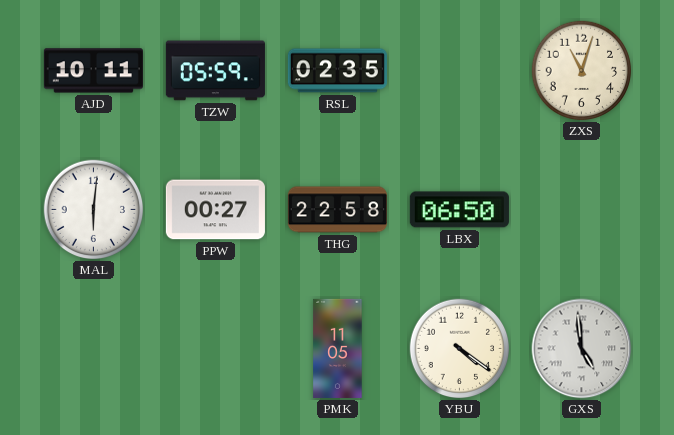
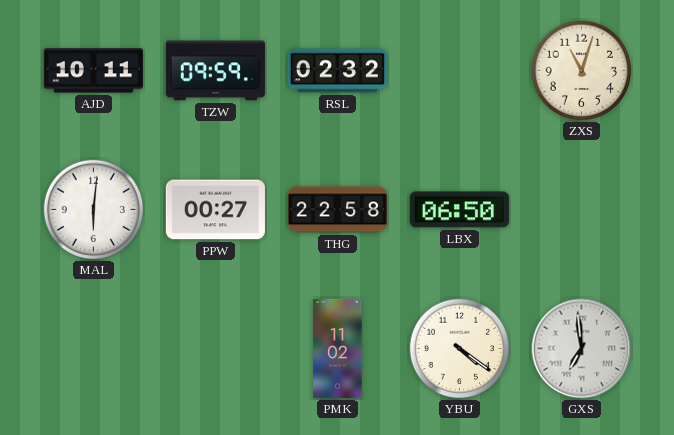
TZW: 05:59 -> 09:59 (215, 71)
RSL: 02:35 -> 02:32 (337, 71)
PMK: 11:05 -> 11:02 (338, 348)
GXS: 4:59 -> 6:59 (582, 349)
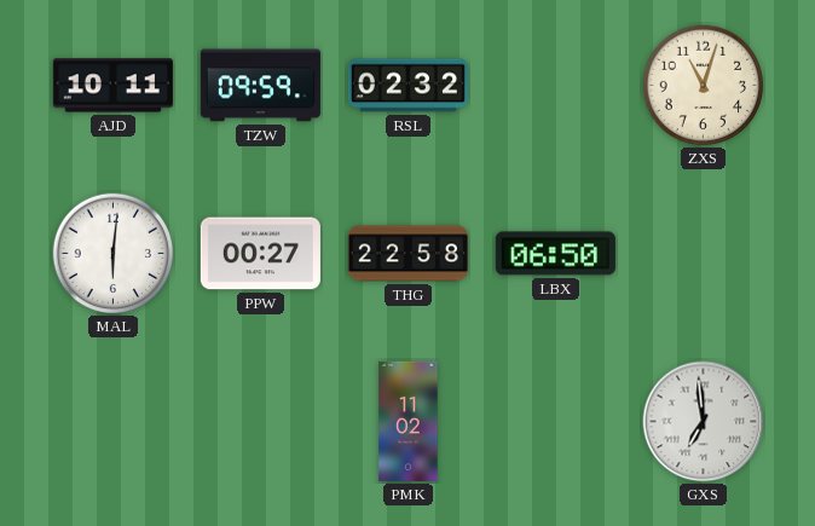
YBU: 4:21 -> none (460, 349)
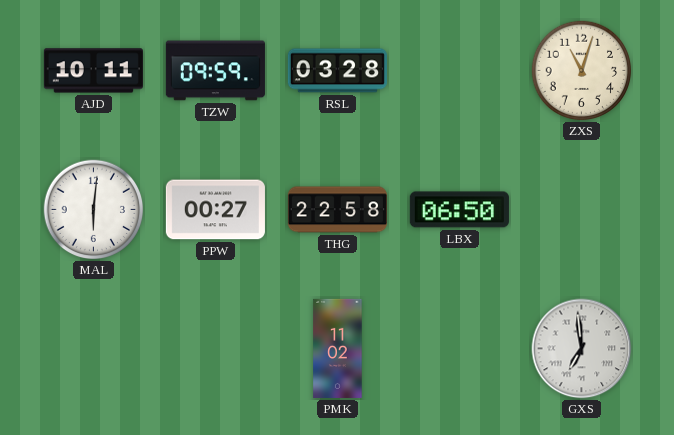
RSL: 02:32 -> 03:28 (337, 71)
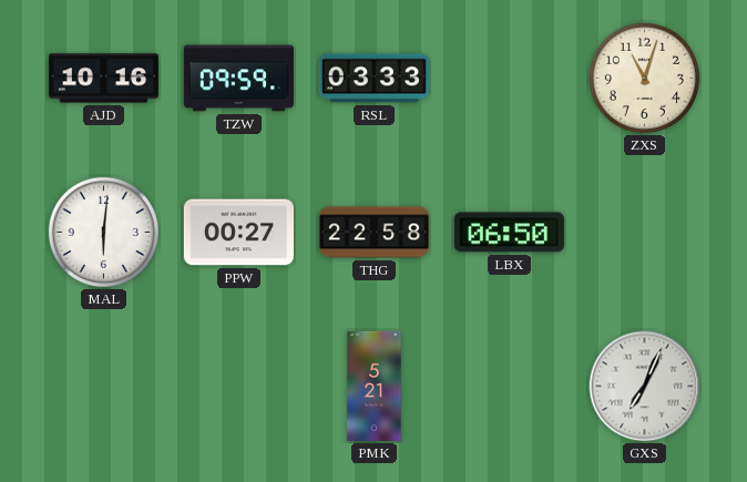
AJD: 10:11 -> 10:16 (103, 79)
RSL: 03:28 -> 03:33 (373, 79)
PMK: 11:02 -> 5:21 (375, 386)
GXS: 6:59 -> 7:04 (645, 387)
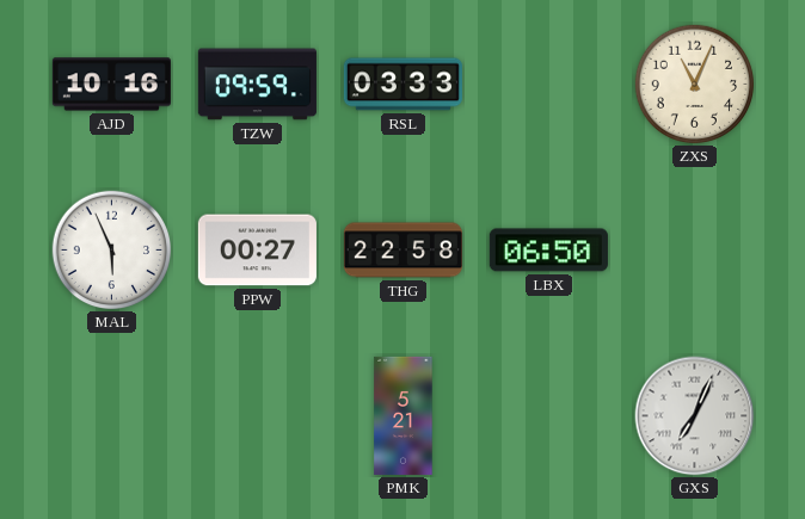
ZXS: 11:03 -> 11:04 (695, 85)
MAL: 6:01 -> 5:56 (112, 251)
